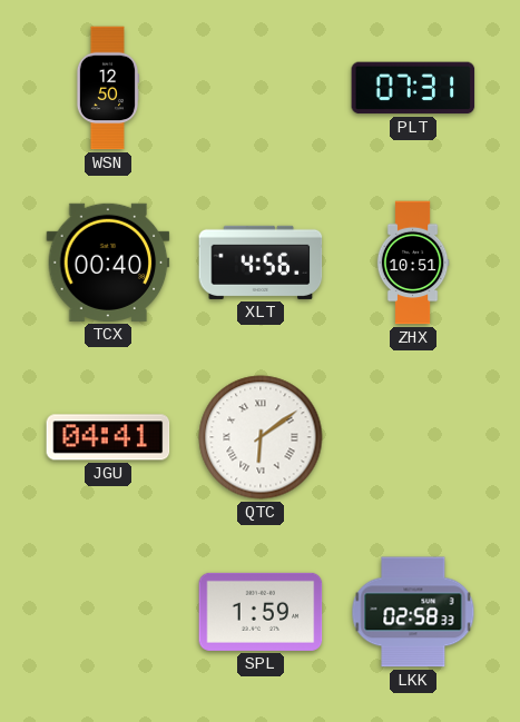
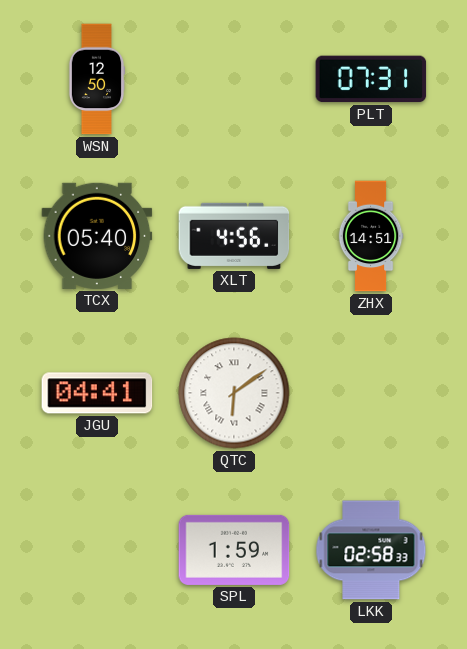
TCX: 00:40 -> 05:40 (97, 236)
ZHX: 10:51 -> 14:51 (371, 236)
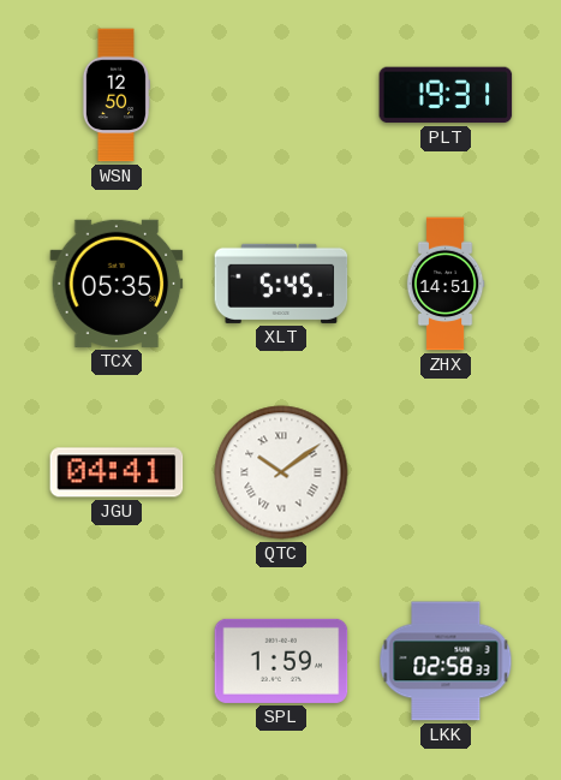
PLT: 07:31 -> 19:31 (446, 95)
TCX: 05:40 -> 05:35 (117, 284)
XLT: 4:56 -> 5:45 (281, 284)
QTC: 6:09 -> 10:09 (281, 472)
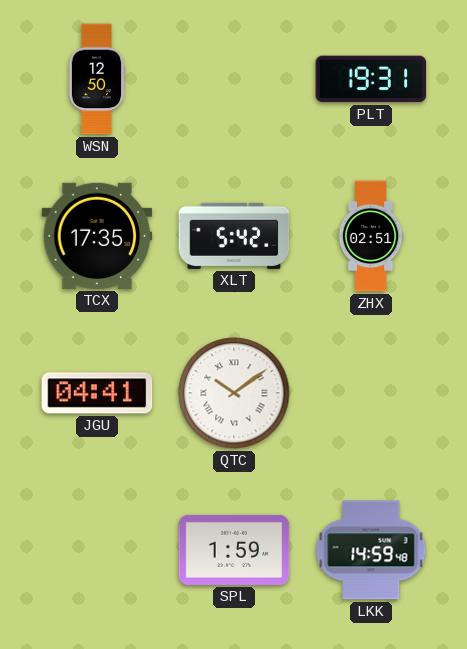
TCX: 05:35 -> 17:35 (97, 236)
XLT: 5:45 -> 5:42 (234, 236)
ZHX: 14:51 -> 02:51 (371, 236)
LKK: 02:58 -> 14:59 (371, 550)
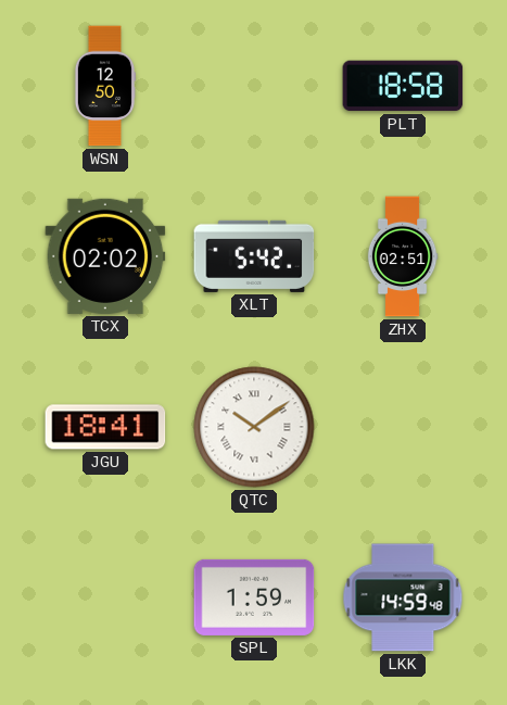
PLT: 19:31 -> 18:58 (403, 86)
TCX: 17:35 -> 02:02 (105, 256)
JGU: 04:41 -> 18:41 (105, 427)
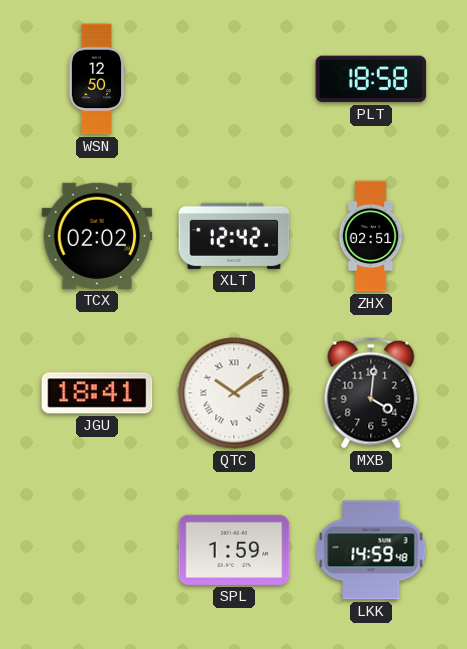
XLT: 5:42 -> 12:42 (234, 236)
MXB: none -> 4:01 (371, 393)
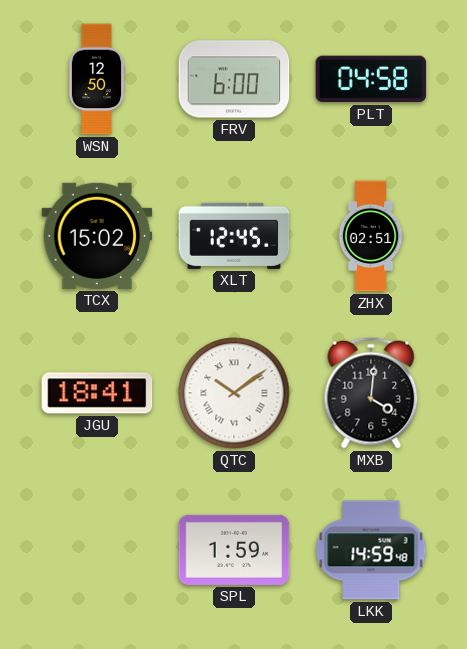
FRV: none -> 6:00 (234, 79)
PLT: 18:58 -> 04:58 (371, 79)
TCX: 02:02 -> 15:02 (97, 236)
XLT: 12:42 -> 12:45 (234, 236)
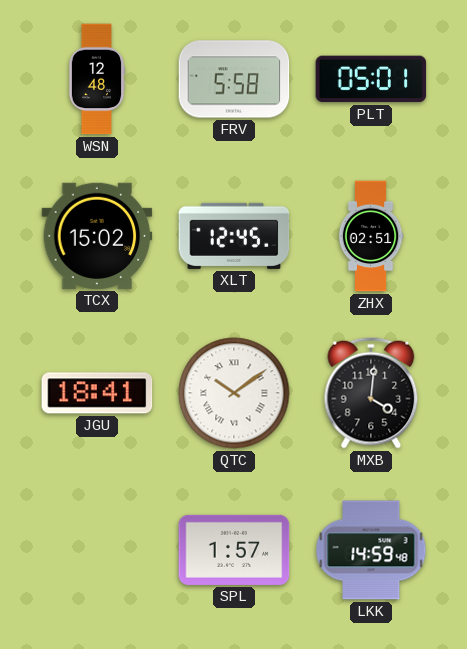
WSN: 12:50 -> 12:48 (97, 79)
FRV: 6:00 -> 5:58 (234, 79)
PLT: 04:58 -> 05:01 (371, 79)
SPL: 1:59 -> 1:57 (234, 550)
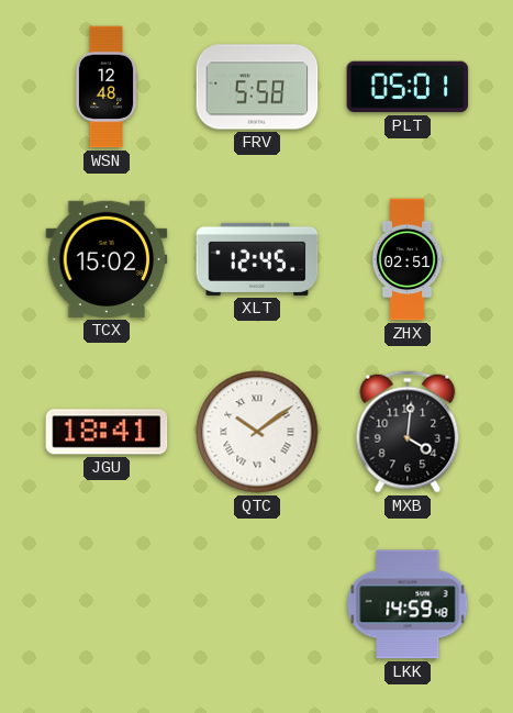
SPL: 1:57 -> none (234, 550)
